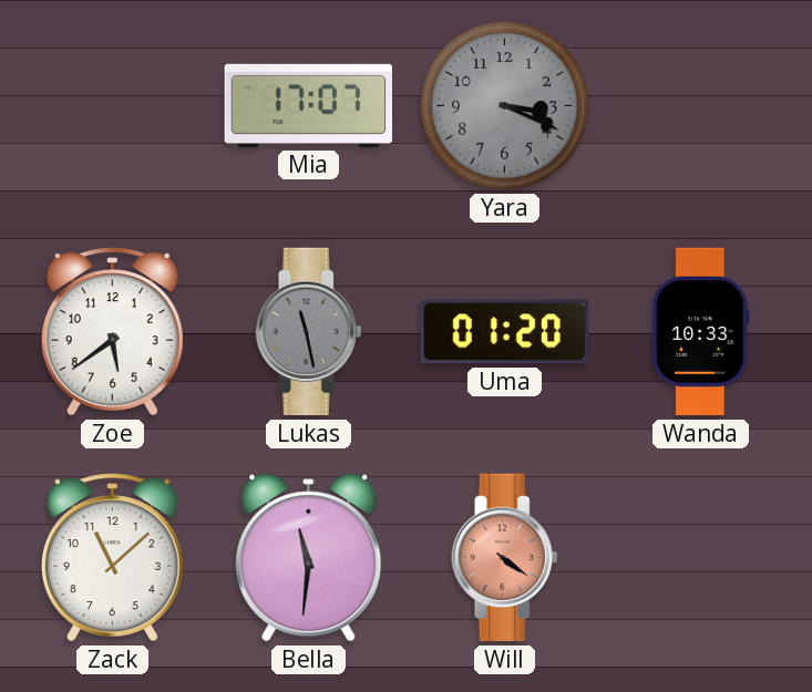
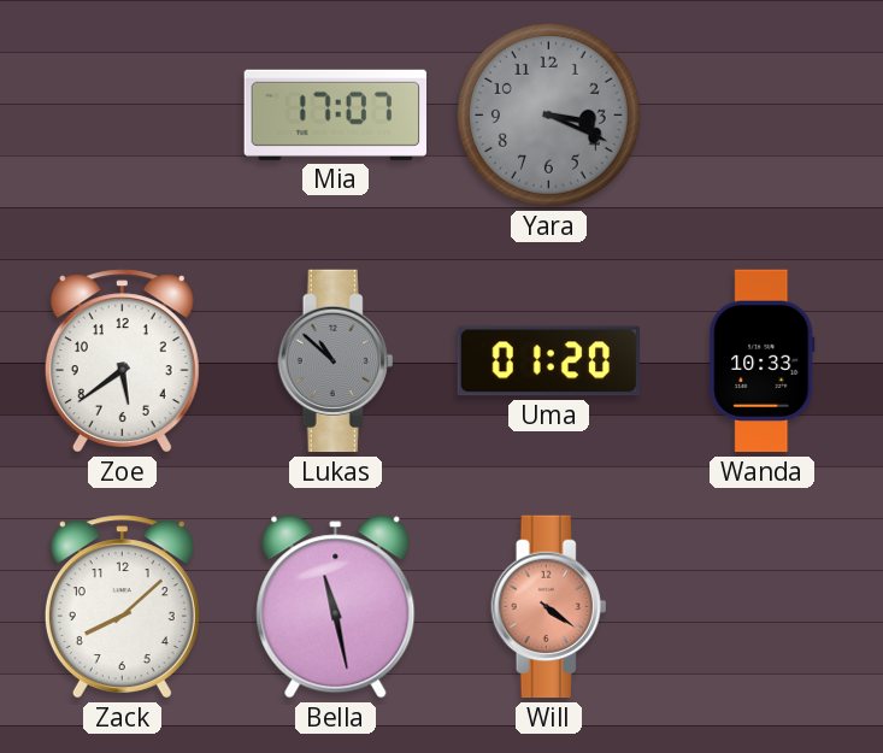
Lukas: 11:28 -> 10:52 (336, 361)
Zack: 11:08 -> 8:08 (122, 607)
Bella: 11:31 -> 11:28 (336, 607)
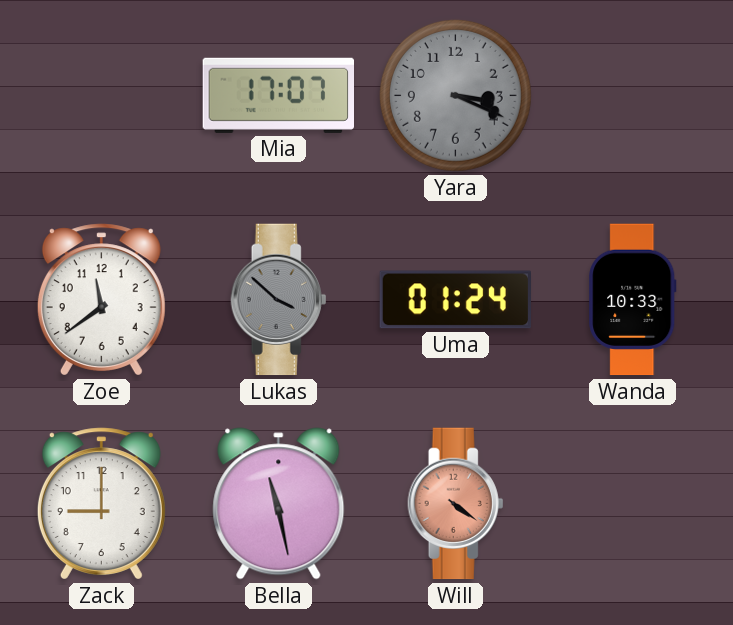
Zoe: 5:39 -> 11:39 (101, 300)
Lukas: 10:52 -> 3:52 (279, 300)
Uma: 01:20 -> 01:24 (455, 300)
Zack: 8:08 -> 9:00 (101, 504)
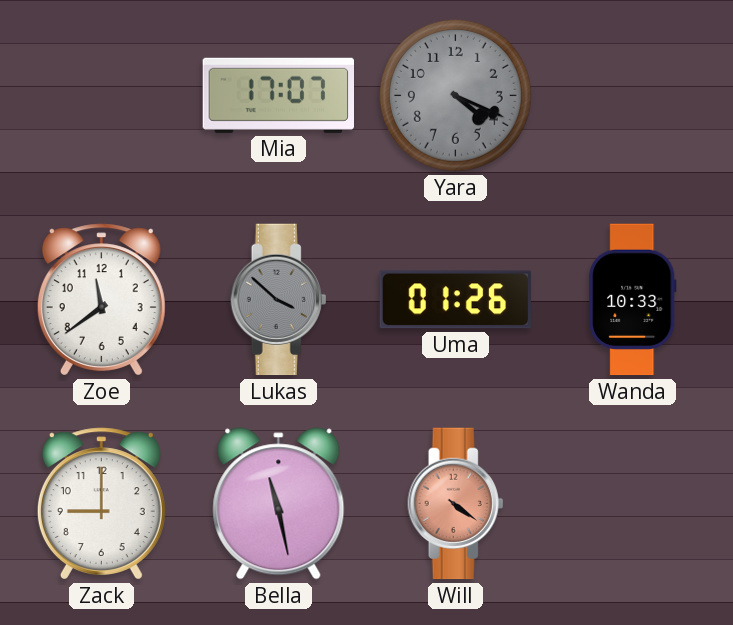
Yara: 3:19 -> 4:19 (455, 95)
Uma: 01:24 -> 01:26 (455, 300)
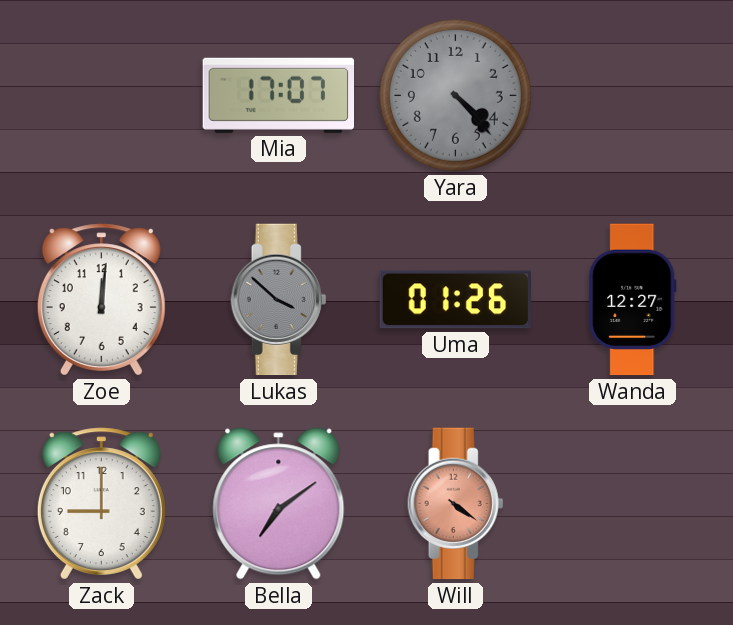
Yara: 4:19 -> 4:23 (455, 95)
Zoe: 11:39 -> 12:01 (101, 300)
Wanda: 10:33 -> 12:27 (633, 300)
Bella: 11:28 -> 7:09 (279, 504)
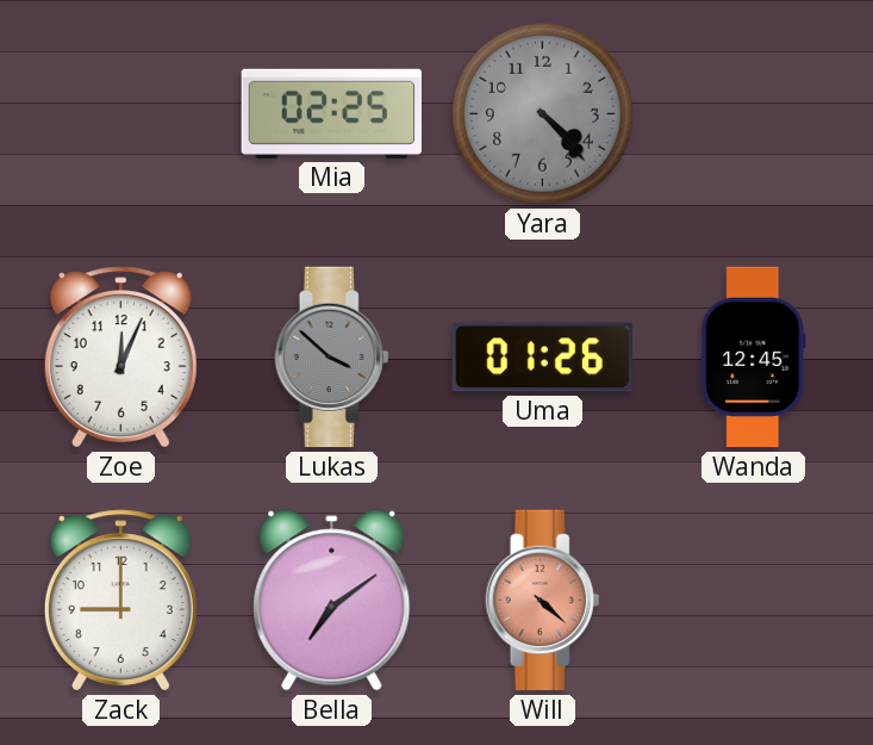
Mia: 17:07 -> 02:25 (331, 113)
Zoe: 12:01 -> 12:04 (120, 358)
Wanda: 12:27 -> 12:45 (754, 358)
Will: 4:21 -> 4:22 (543, 601)
